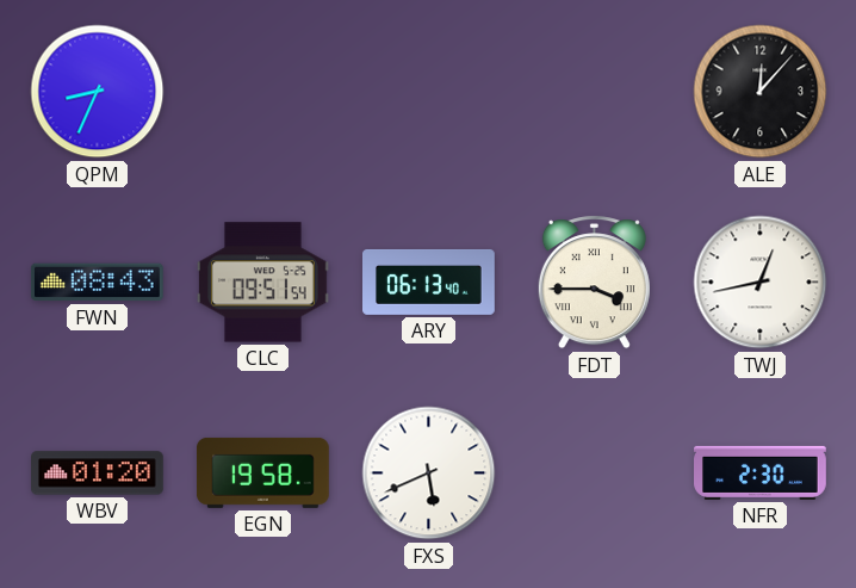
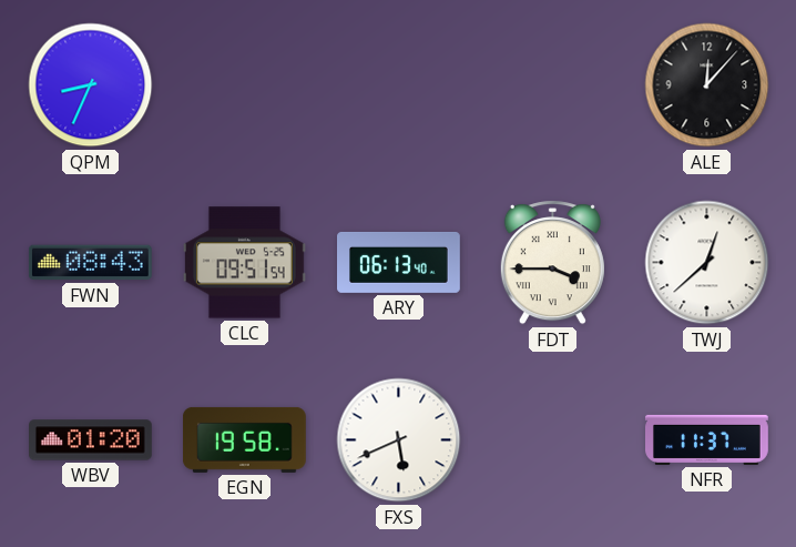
TWJ: 12:43 -> 12:38 (707, 263)
NFR: 2:30 -> 11:37 (707, 439)
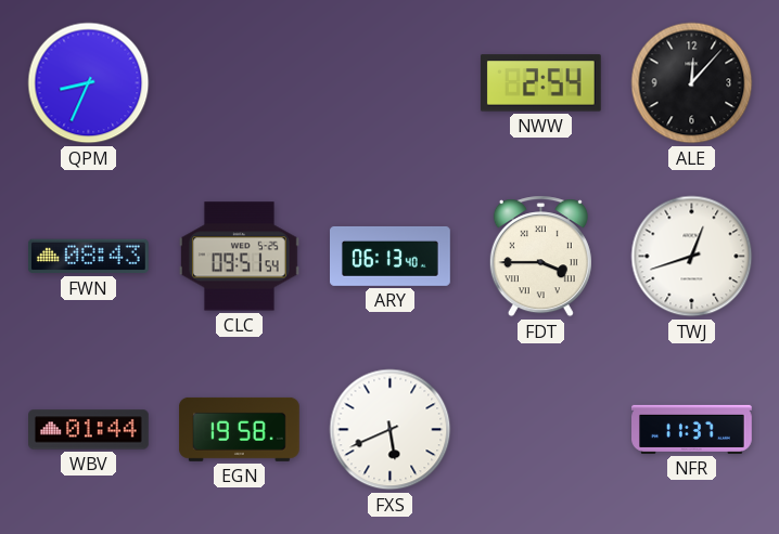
NWW: none -> 2:54 (540, 83)
TWJ: 12:38 -> 12:42 (692, 257)
WBV: 01:20 -> 01:44 (89, 430)
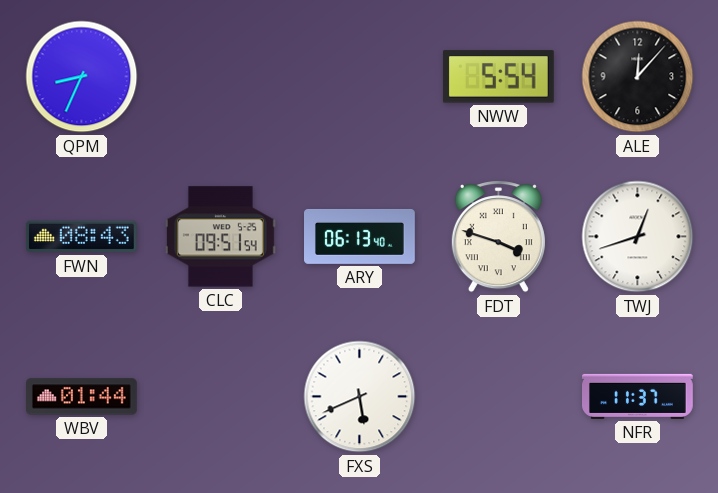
NWW: 2:54 -> 5:54 (498, 77)
FDT: 3:45 -> 3:48 (498, 237)
EGN: 19:58 -> none (240, 429)
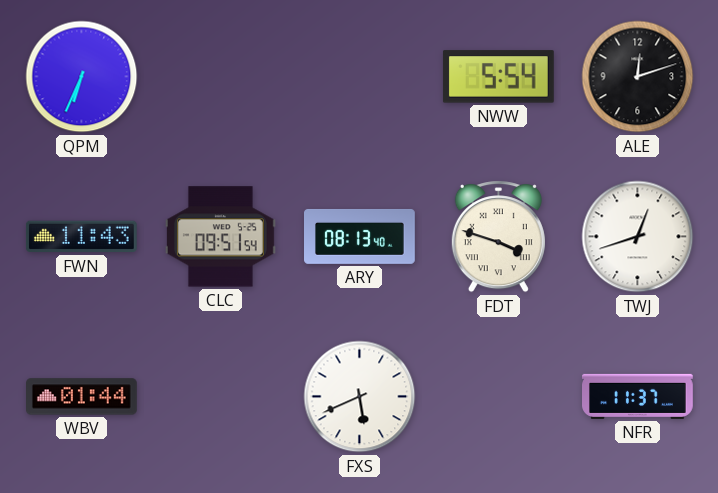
QPM: 8:34 -> 6:34 (82, 77)
ALE: 12:07 -> 12:12 (638, 77)
FWN: 08:43 -> 11:43 (81, 237)
ARY: 06:13 -> 08:13 (360, 237)
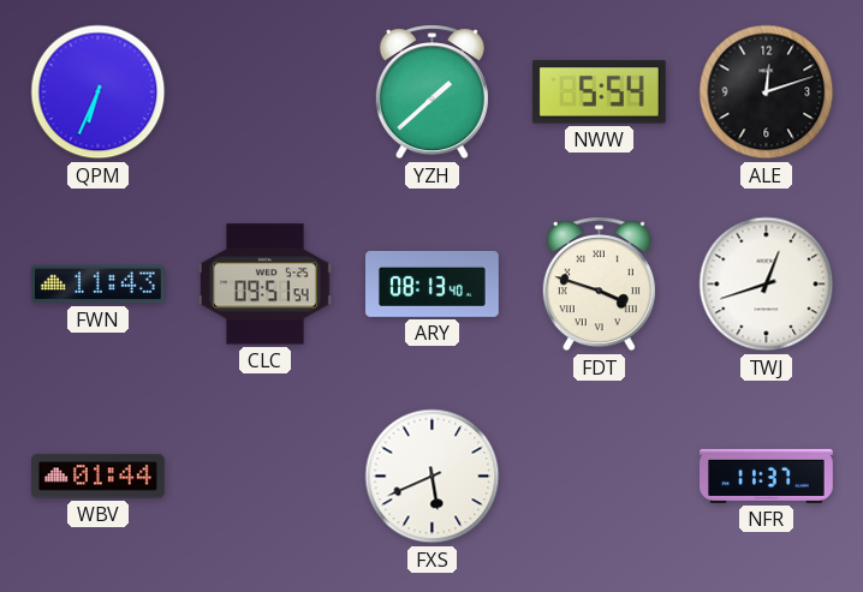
YZH: none -> 1:38 (431, 92)
